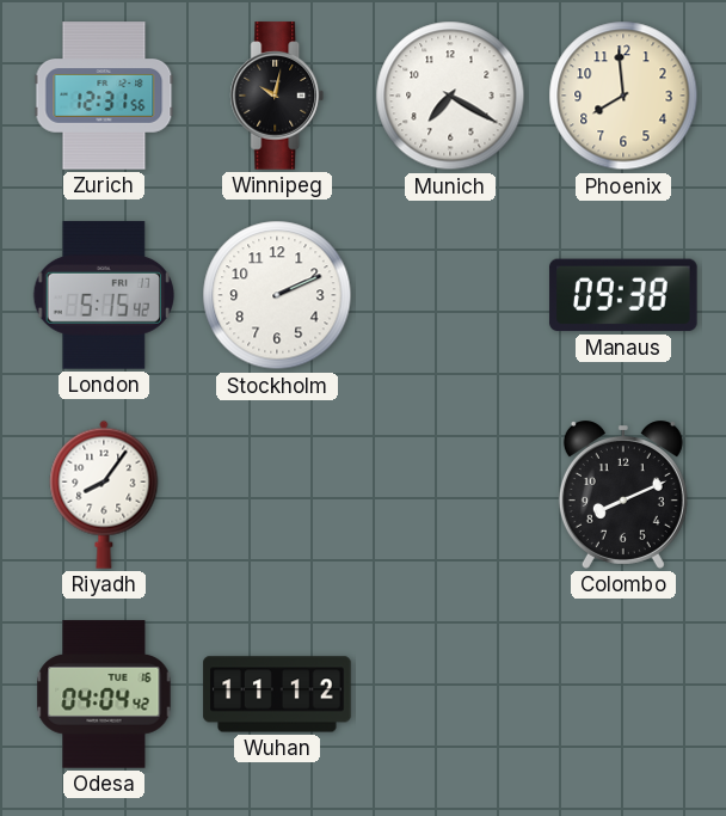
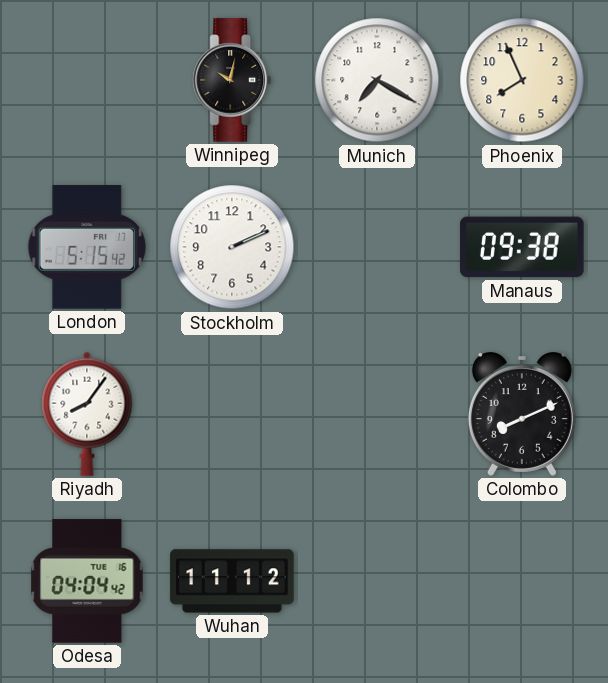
Zurich: 12:31 -> none (104, 96)
Phoenix: 7:59 -> 7:56 (522, 80)
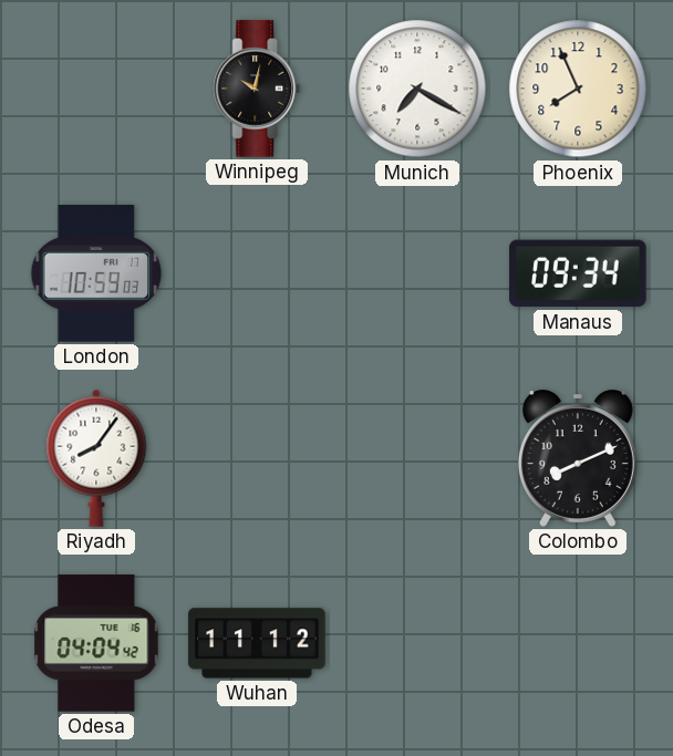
London: 5:15 -> 10:59 (95, 273)
Stockholm: 2:11 -> none (232, 247)
Manaus: 09:38 -> 09:34 (578, 273)
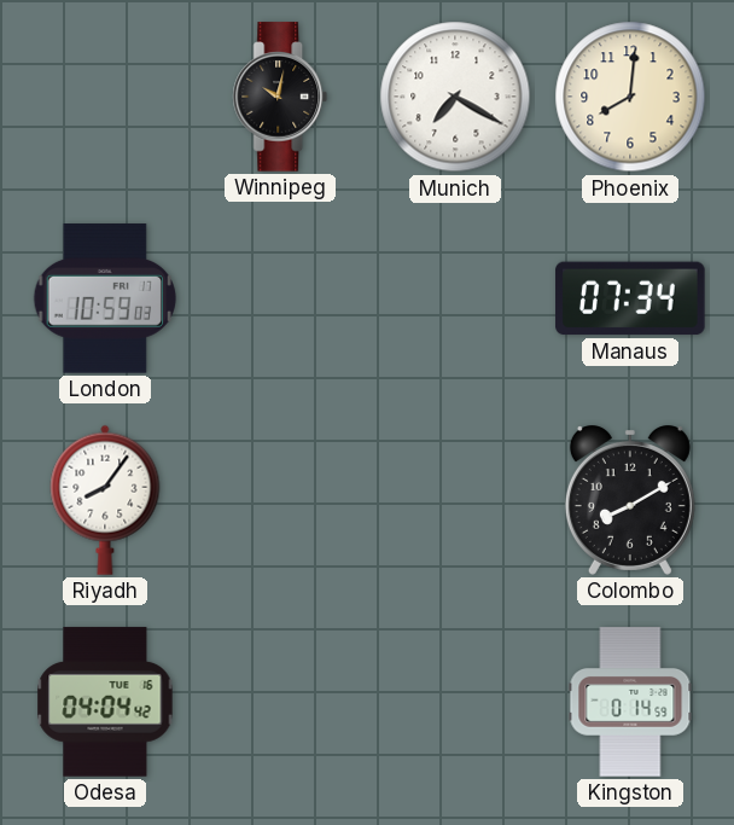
Phoenix: 7:56 -> 8:01 (630, 97)
Manaus: 09:34 -> 07:34 (630, 298)
Colombo: 8:11 -> 8:10 (630, 501)
Wuhan: 11:12 -> none (257, 643)
Kingston: none -> 0:14 (630, 702)
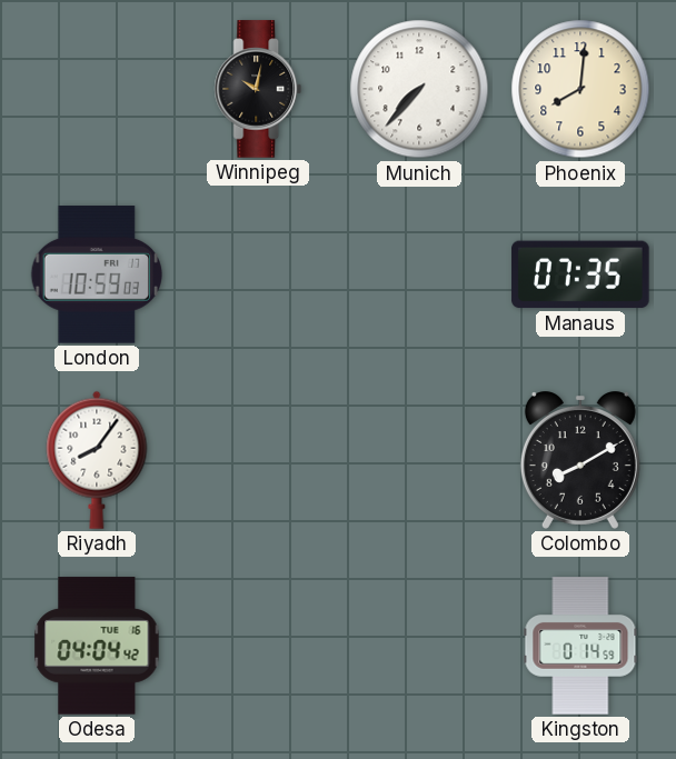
Munich: 7:20 -> 7:37 (419, 89)
Manaus: 07:34 -> 07:35 (580, 274)
